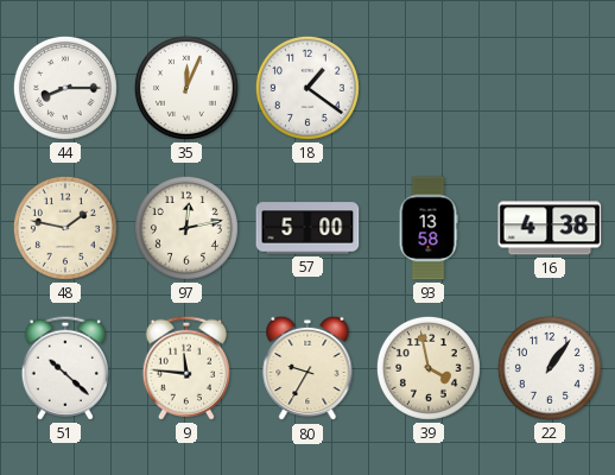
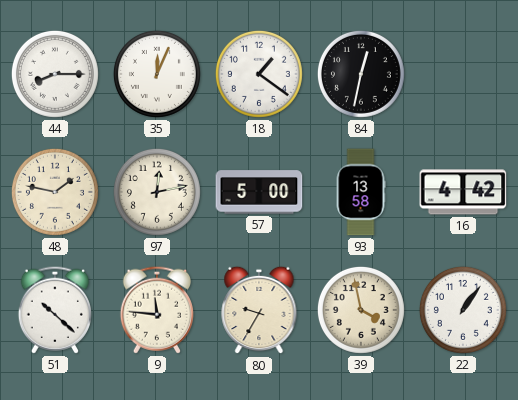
84: none -> 12:32 (361, 74)
16: 4:38 -> 4:42 (463, 192)
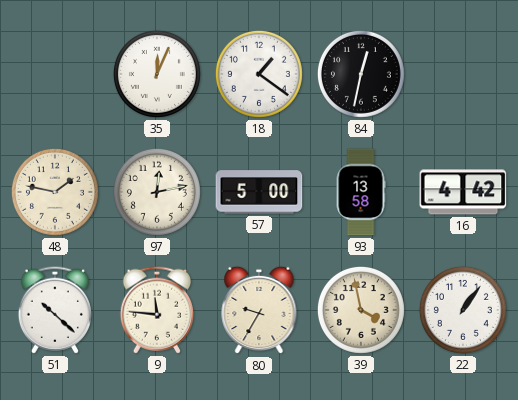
44: 8:15 -> none (55, 74)
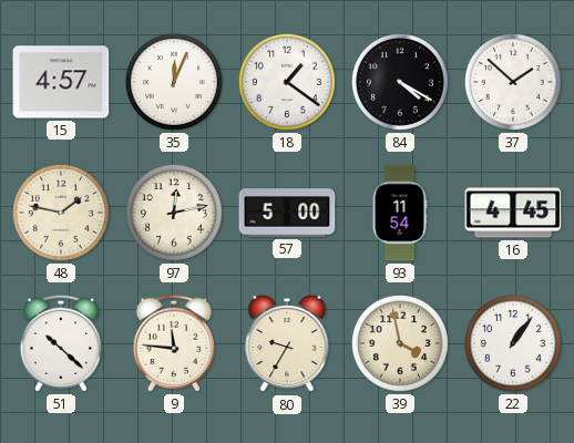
15: none -> 4:57 (61, 82)
84: 12:32 -> 4:20 (400, 82)
37: none -> 1:52 (513, 82)
93: 13:58 -> 11:54 (400, 213)
16: 4:42 -> 4:45 (513, 213)
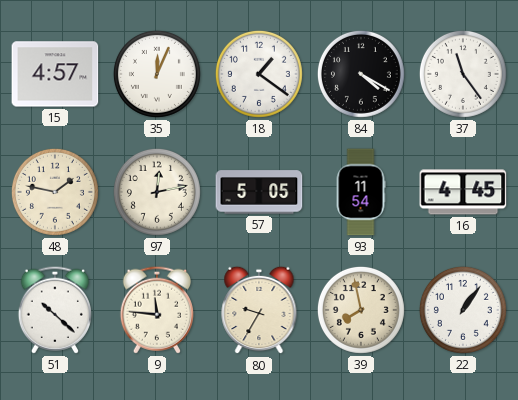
37: 1:52 -> 11:24 (463, 74)
57: 5:00 -> 5:05 (259, 192)
39: 3:58 -> 7:58 (361, 310)
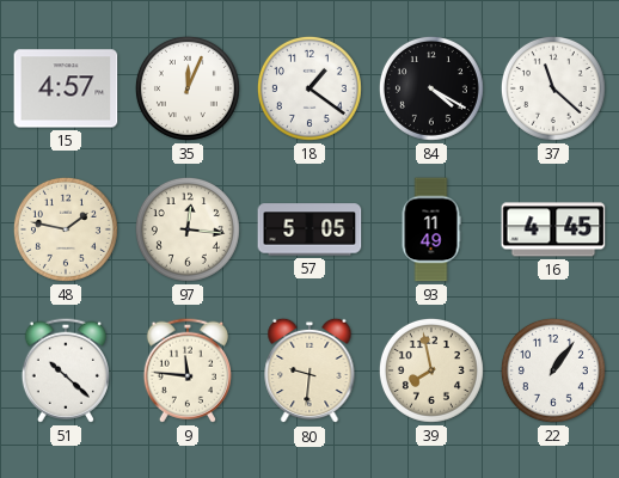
37: 11:24 -> 11:22 (553, 88)
97: 12:13 -> 12:16 (188, 229)
93: 11:54 -> 11:49 (431, 229)
80: 9:35 -> 9:31 (309, 370)
